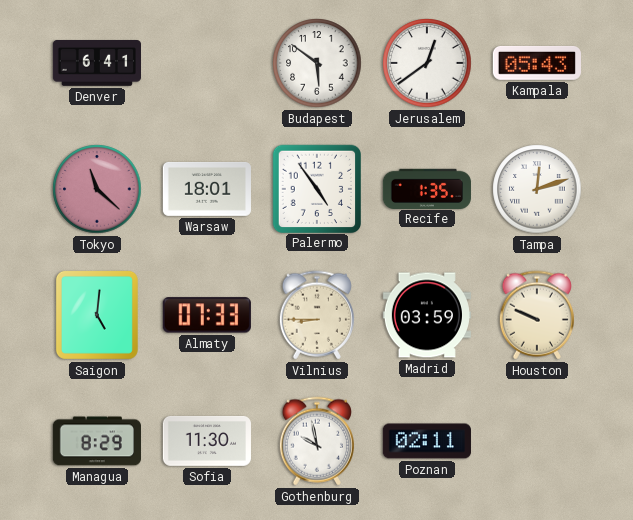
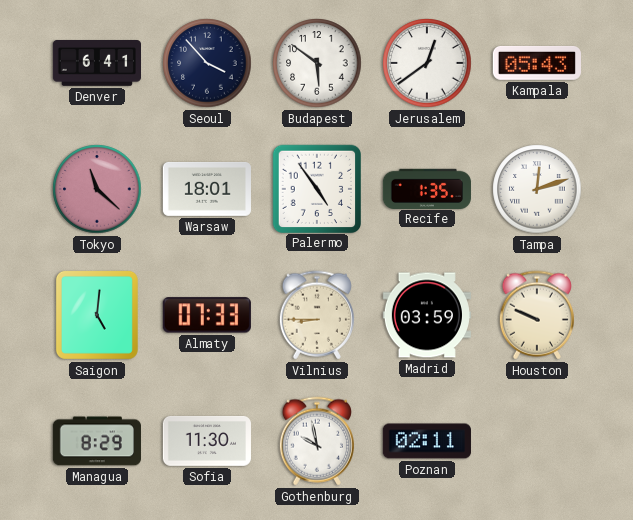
Seoul: none -> 3:53 (207, 63)
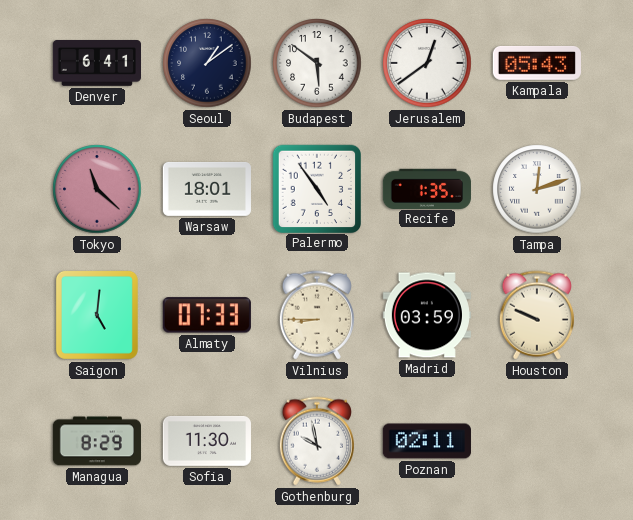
Seoul: 3:53 -> 1:09 (207, 63)
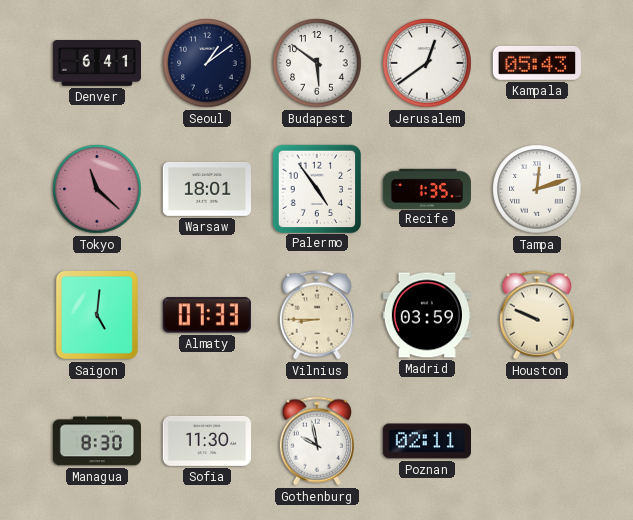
Managua: 8:29 -> 8:30 (97, 441)
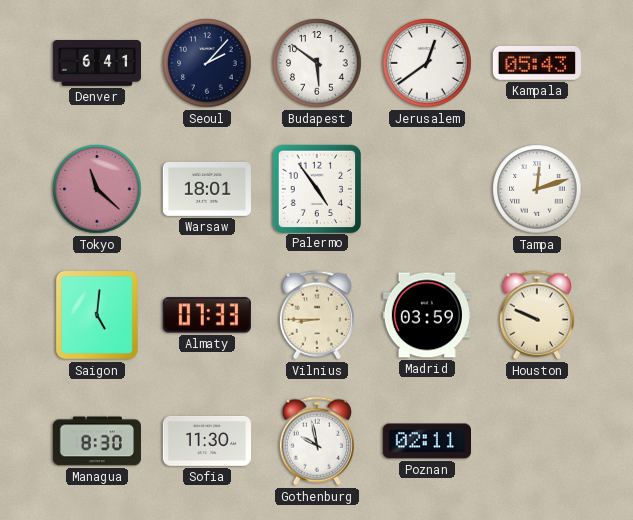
Seoul: 1:09 -> 2:07 (207, 63)
Recife: 1:35 -> none (427, 188)
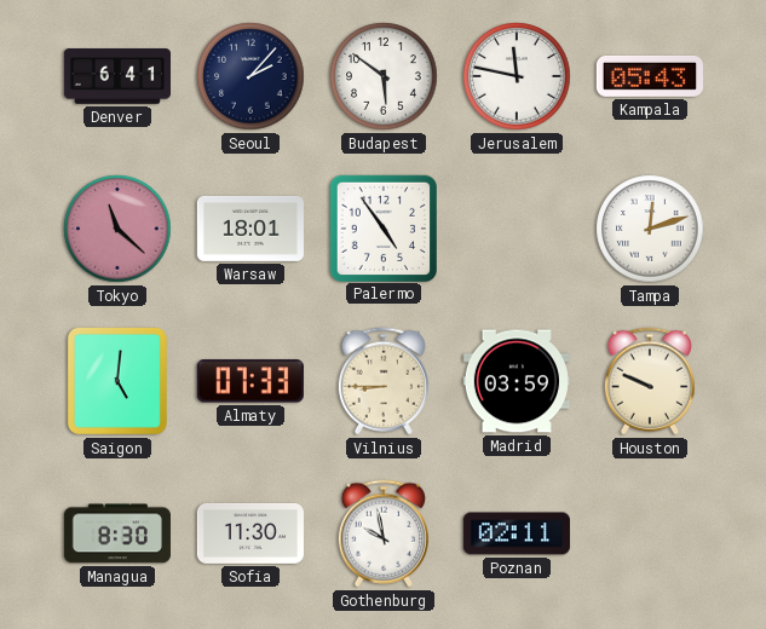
Jerusalem: 12:39 -> 11:47 (517, 76)
